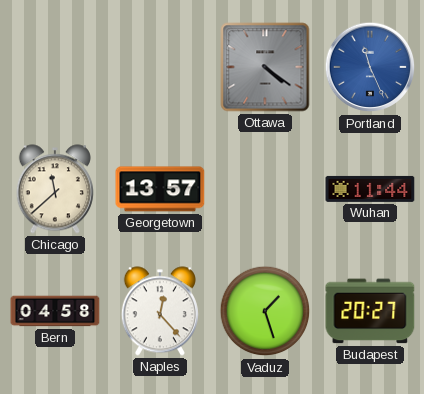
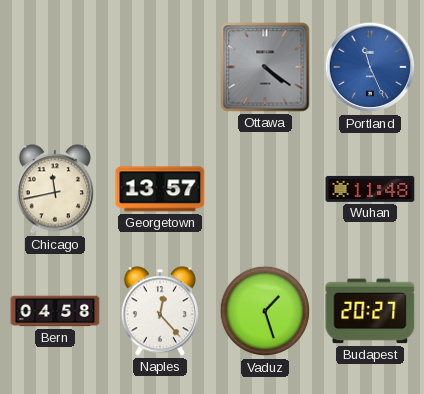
Chicago: 11:38 -> 11:43 (55, 189)
Wuhan: 11:44 -> 11:48 (370, 189)
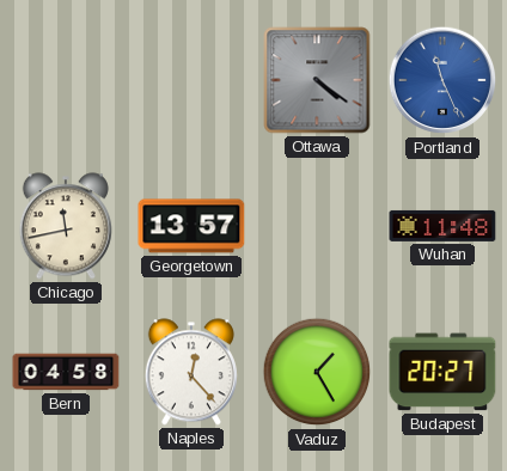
Vaduz: 1:27 -> 1:25 (317, 372)
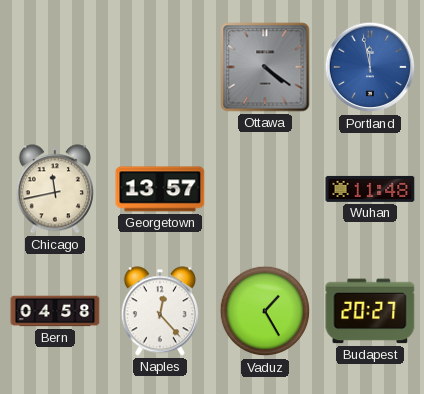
Portland: 11:26 -> 11:58 (370, 67)
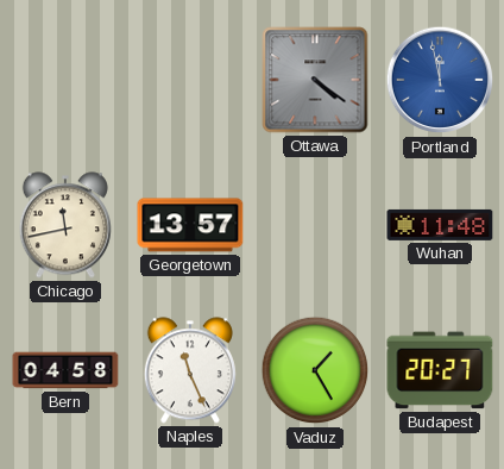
Naples: 12:23 -> 11:26 (190, 370)
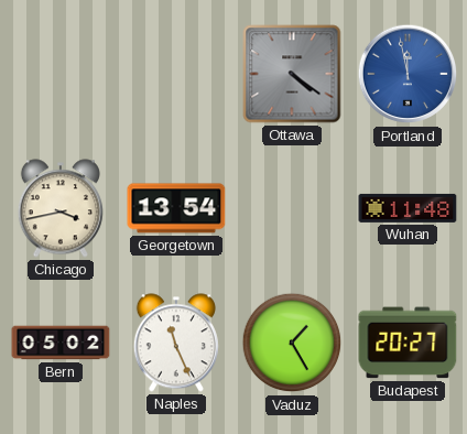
Chicago: 11:43 -> 3:43 (61, 208)
Georgetown: 13:57 -> 13:54 (176, 208)
Bern: 04:58 -> 05:02 (61, 343)
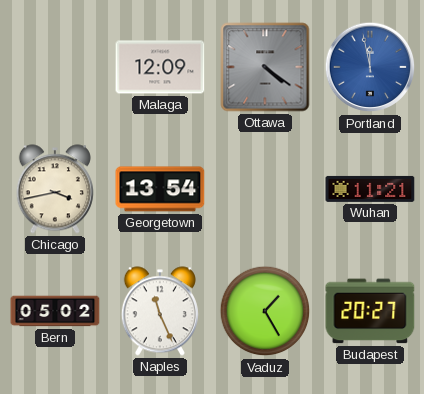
Malaga: none -> 12:09 (160, 67)
Wuhan: 11:48 -> 11:21 (370, 189)
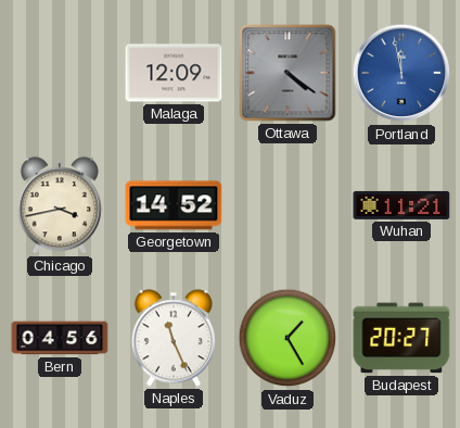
Georgetown: 13:54 -> 14:52 (174, 205)
Bern: 05:02 -> 04:56 (60, 338)
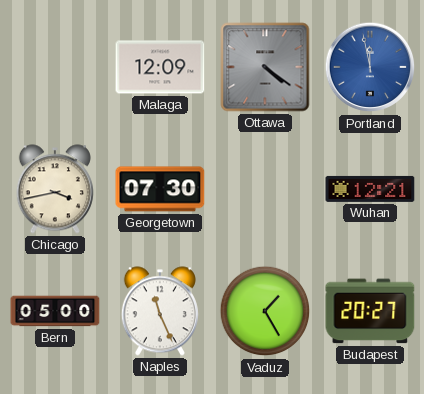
Georgetown: 14:52 -> 07:30 (160, 189)
Wuhan: 11:21 -> 12:21 (370, 189)
Bern: 04:56 -> 05:00 (55, 311)
